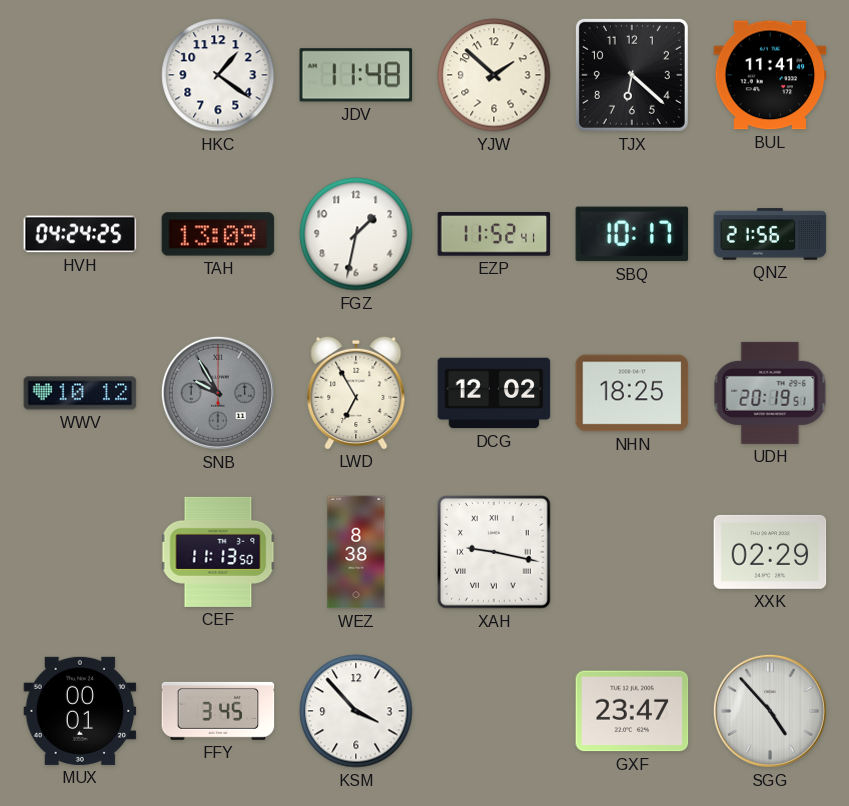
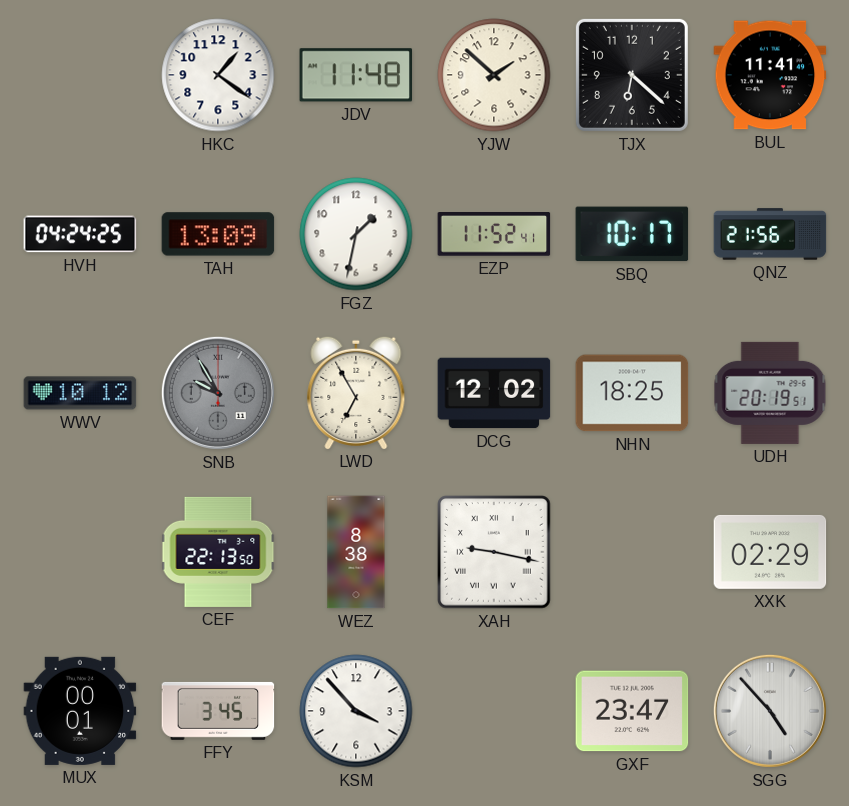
CEF: 11:13 -> 22:13 (218, 552)
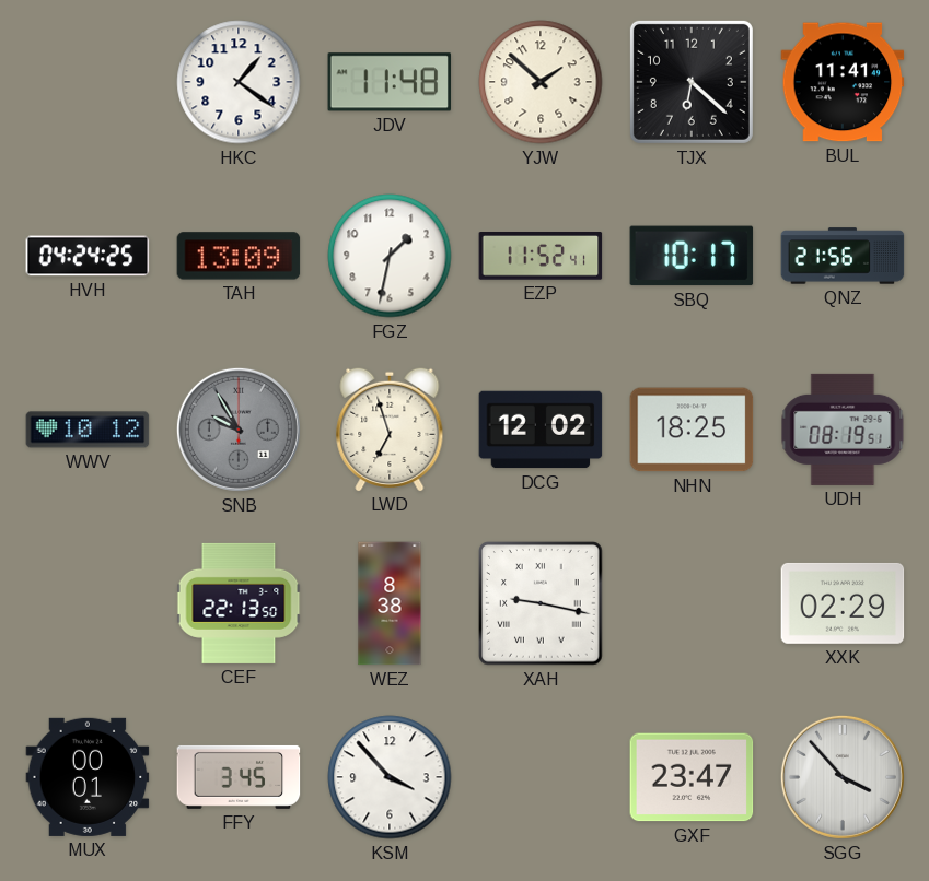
LWD: 6:55 -> 6:57 (390, 428)
UDH: 20:19 -> 08:19 (843, 430)
SGG: 4:53 -> 3:53 (843, 777)
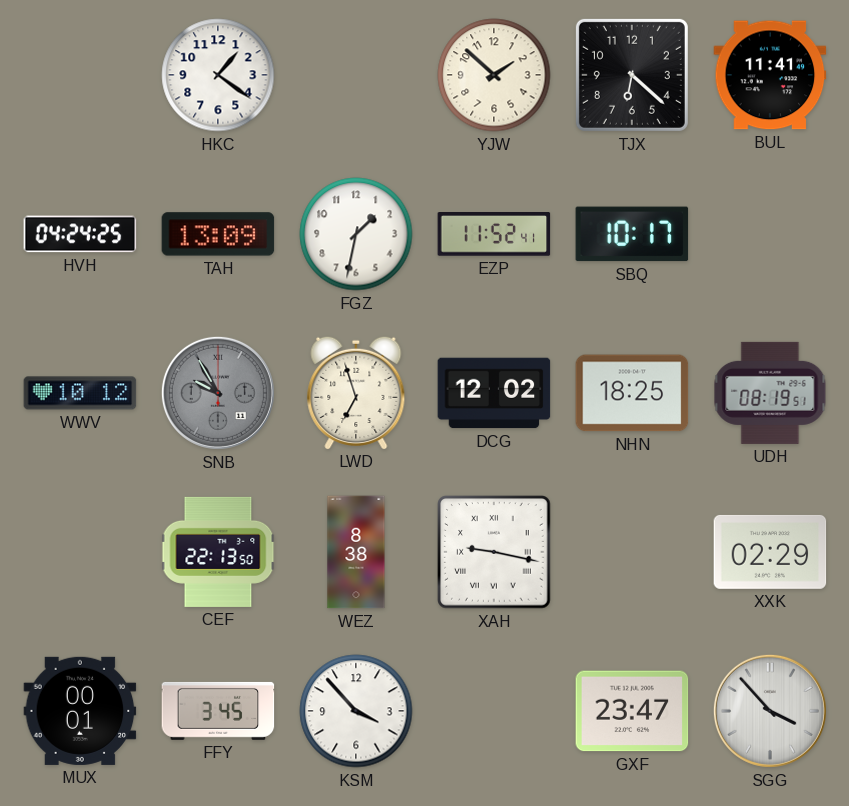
JDV: 11:48 -> none (390, 82)
QNZ: 21:56 -> none (843, 256)
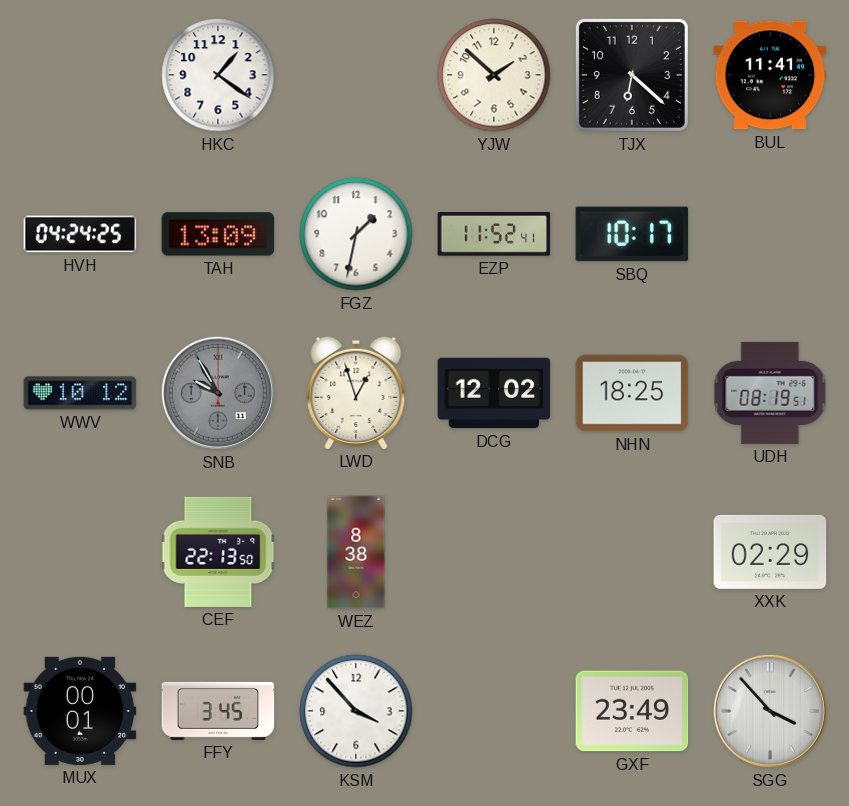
LWD: 6:57 -> 12:57 (356, 392)
XAH: 9:17 -> none (494, 552)
GXF: 23:47 -> 23:49 (632, 711)
